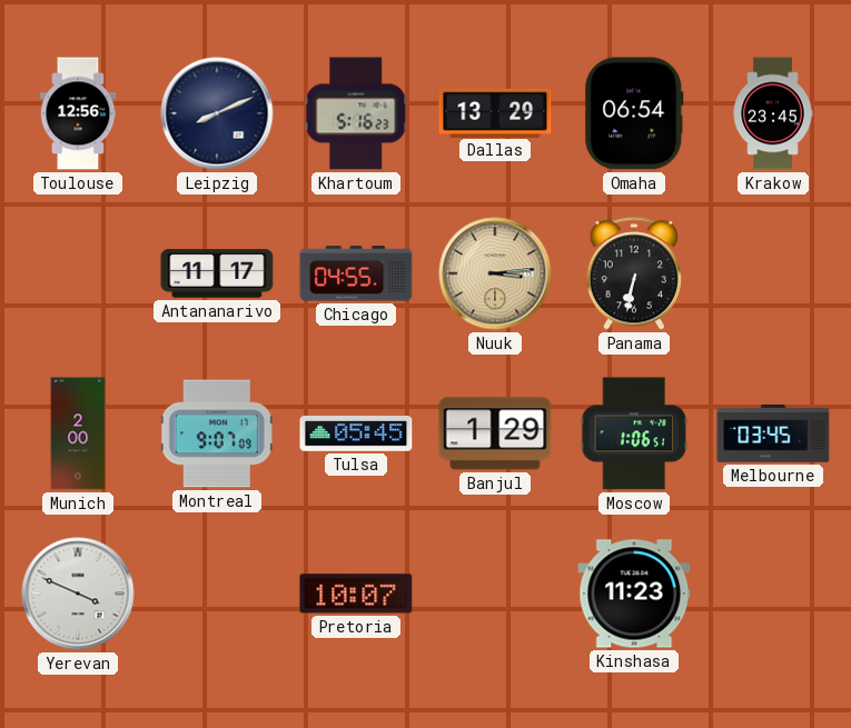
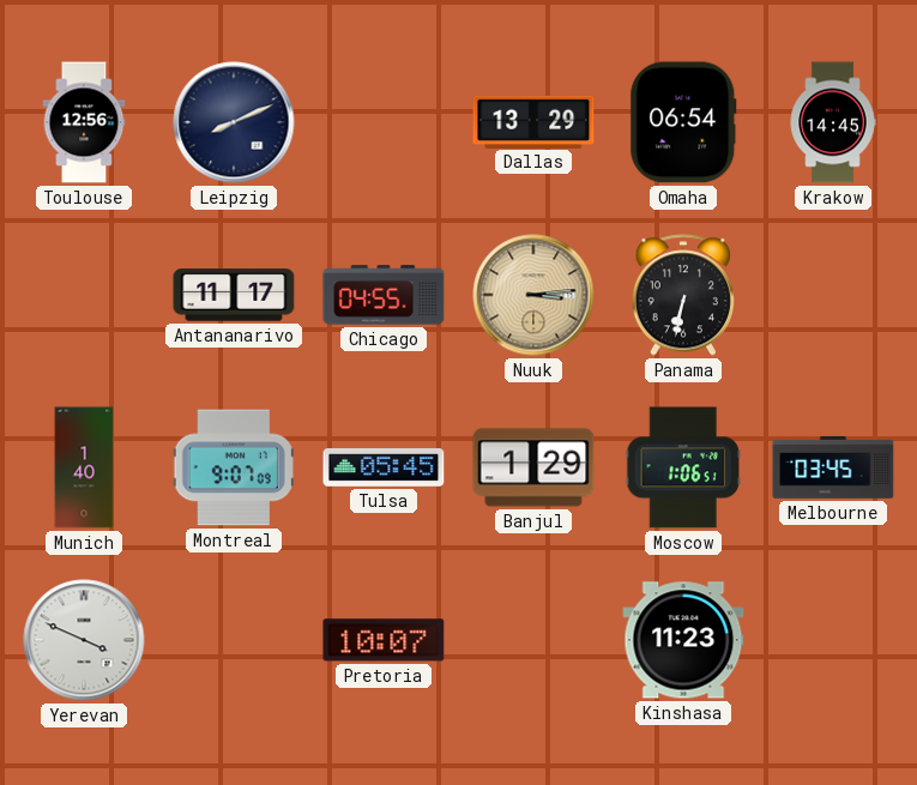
Khartoum: 5:16 -> none (356, 113)
Krakow: 23:45 -> 14:45 (833, 122)
Munich: 2:00 -> 1:40 (84, 467)
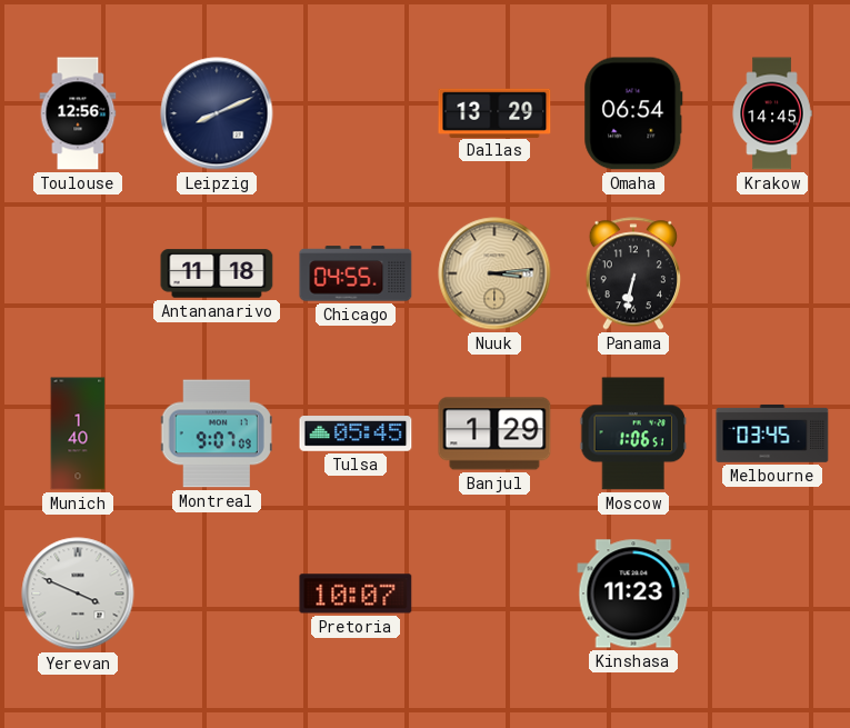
Antananarivo: 11:17 -> 11:18 (217, 273)
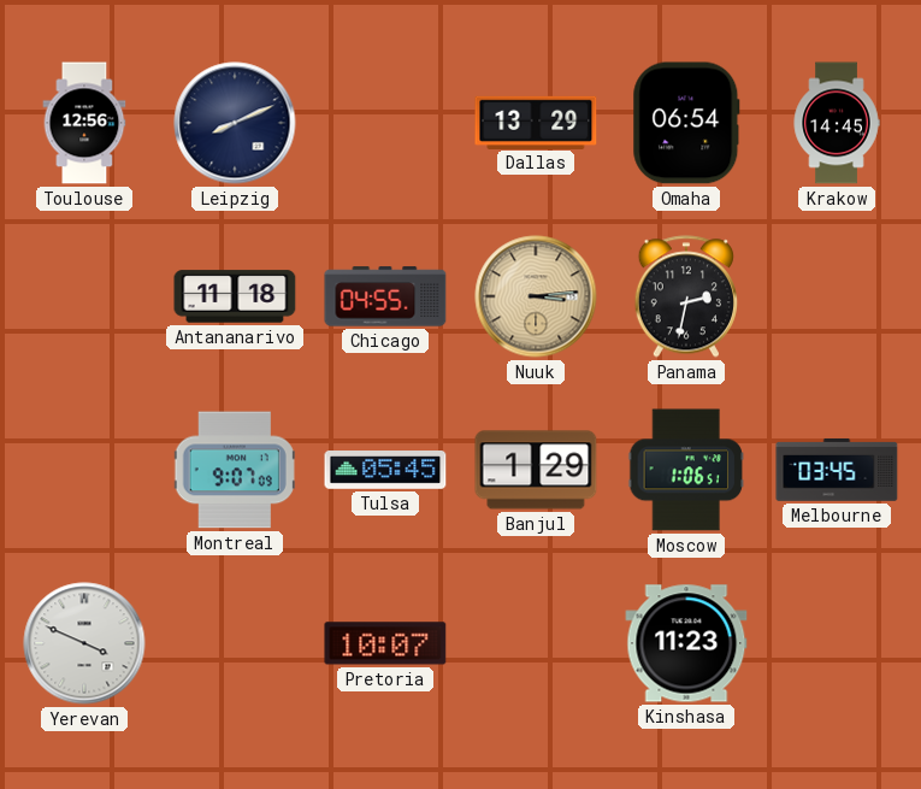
Panama: 6:32 -> 2:32 (685, 296)
Munich: 1:40 -> none (78, 433)
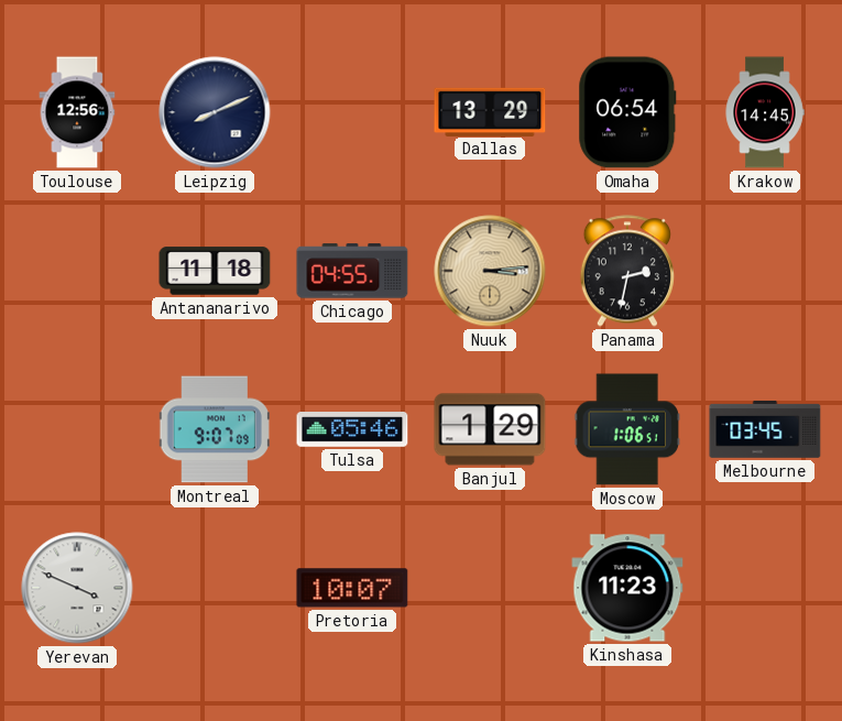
Tulsa: 05:45 -> 05:46 (352, 430)
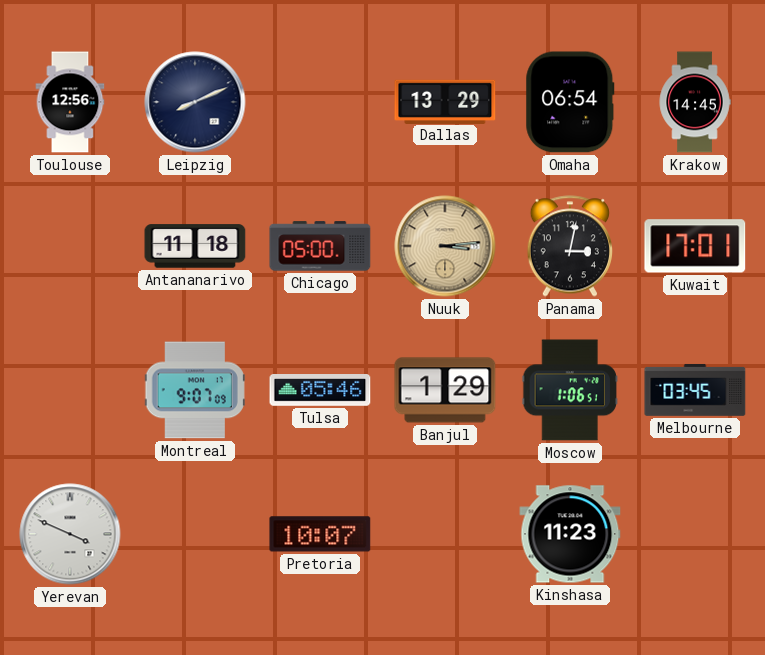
Chicago: 04:55 -> 05:00 (320, 246)
Panama: 2:32 -> 3:02 (569, 246)
Kuwait: none -> 17:01 (695, 246)
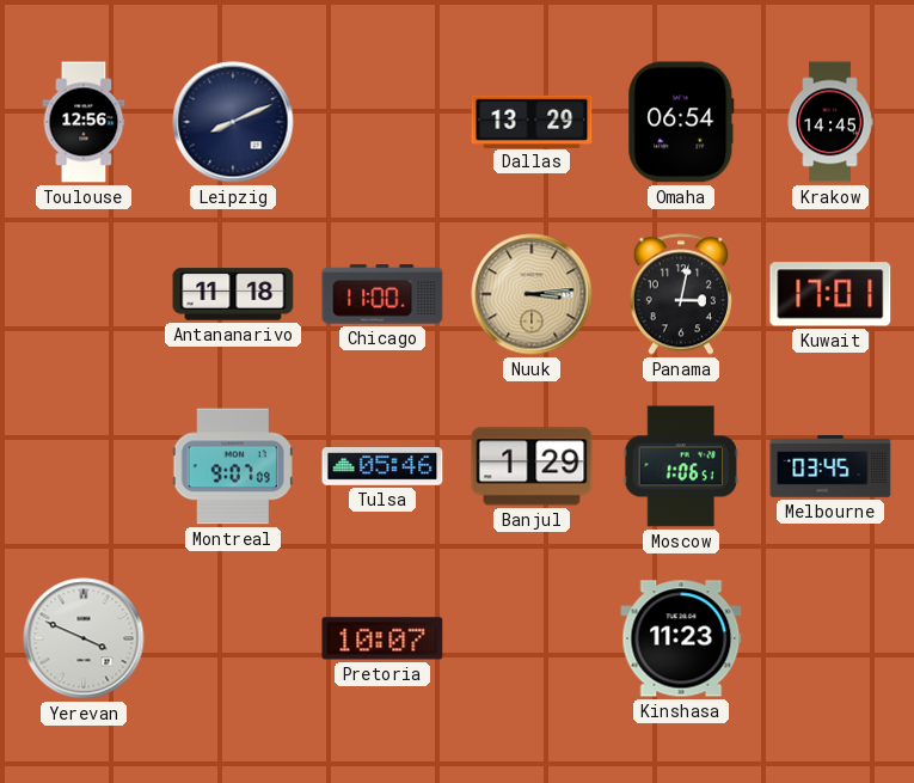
Chicago: 05:00 -> 11:00 (382, 294)
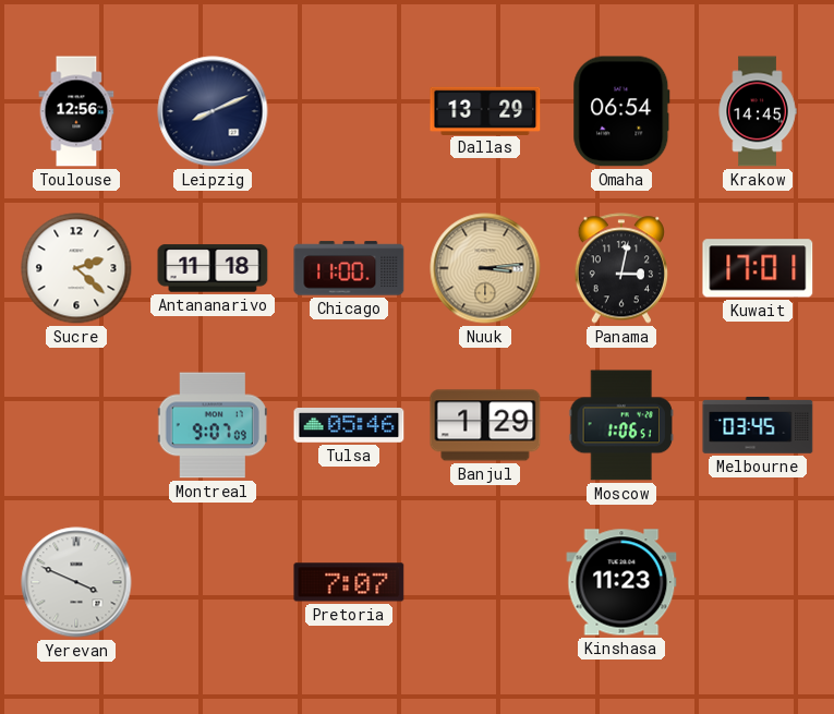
Sucre: none -> 2:22 (76, 268)
Pretoria: 10:07 -> 7:07 (349, 582)
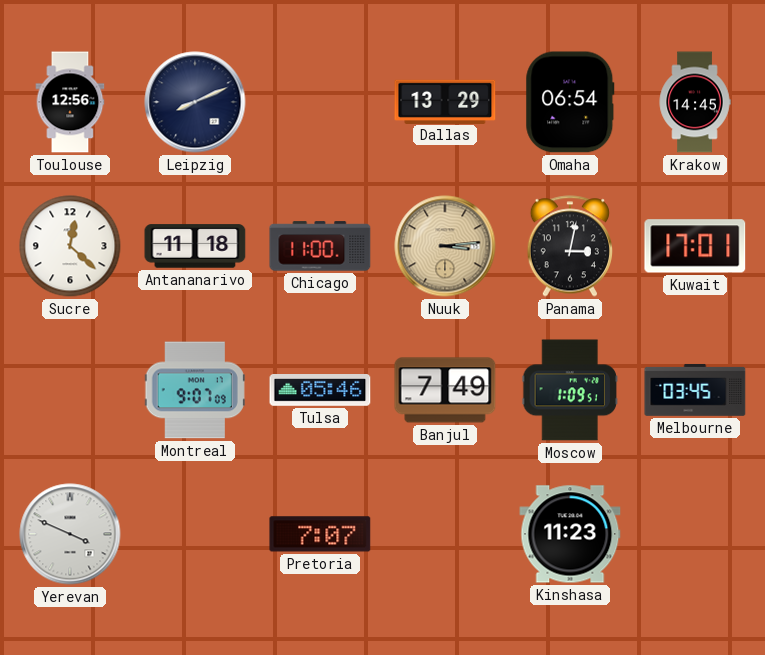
Sucre: 2:22 -> 12:22 (70, 246)
Banjul: 1:29 -> 7:49 (445, 390)
Moscow: 1:06 -> 1:09 (570, 390)
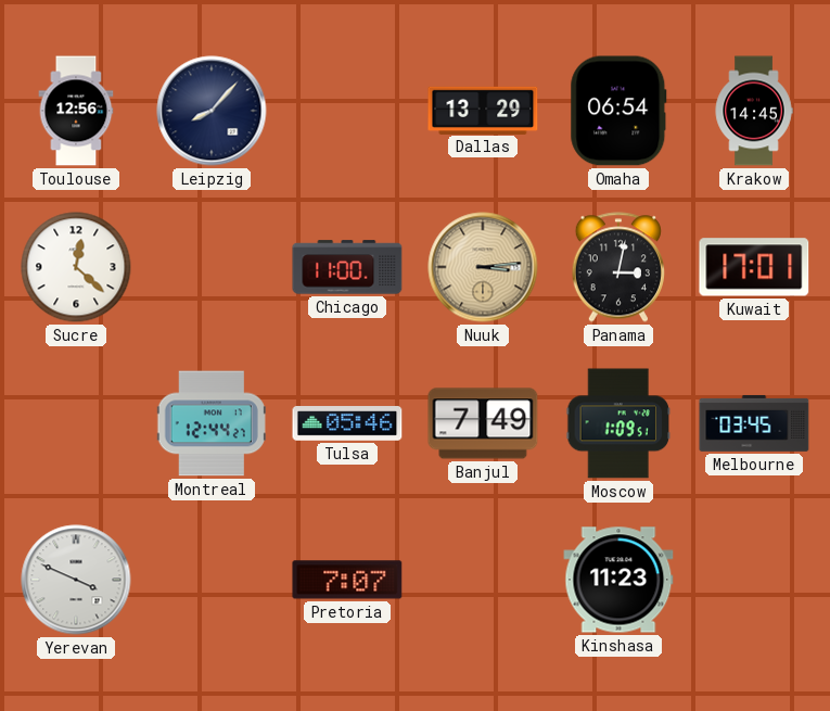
Leipzig: 8:11 -> 8:07 (212, 111)
Antananarivo: 11:18 -> none (195, 246)
Montreal: 9:07 -> 12:44 (212, 423)
